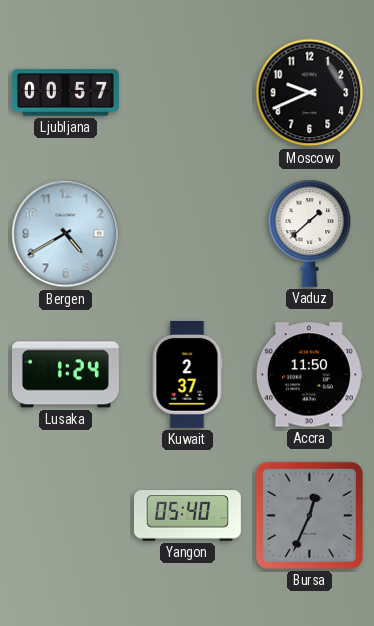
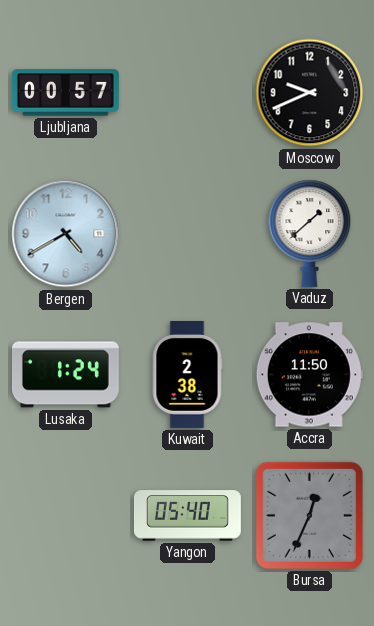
Kuwait: 2:37 -> 2:38 (187, 374)
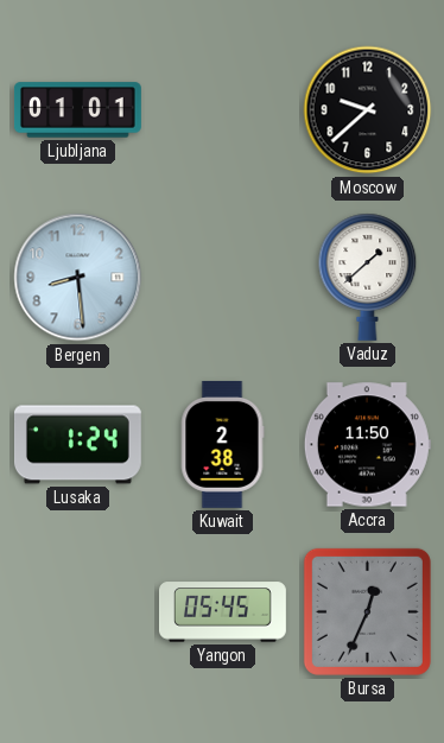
Ljubljana: 00:57 -> 01:01 (77, 110)
Moscow: 9:41 -> 9:38 (368, 110)
Bergen: 4:40 -> 8:29 (78, 278)
Yangon: 05:40 -> 05:45 (222, 612)
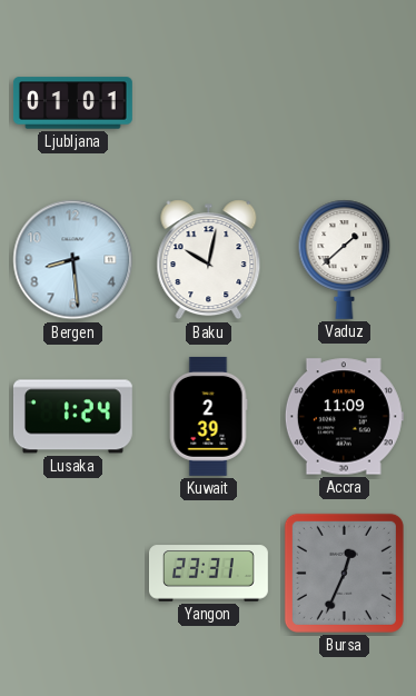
Moscow: 9:38 -> none (368, 110)
Baku: none -> 10:02 (209, 260)
Kuwait: 2:38 -> 2:39 (208, 416)
Accra: 11:50 -> 11:09 (344, 417)
Yangon: 05:45 -> 23:31 (208, 574)
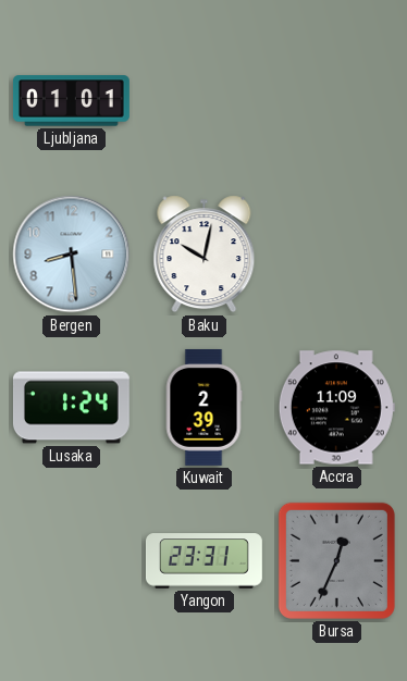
Vaduz: 1:38 -> none (345, 259)
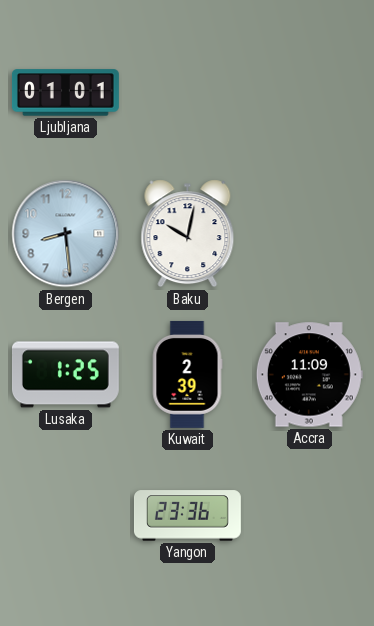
Lusaka: 1:24 -> 1:25 (65, 375)
Yangon: 23:31 -> 23:36 (187, 516)
Bursa: 12:34 -> none (336, 560)
